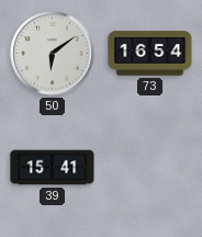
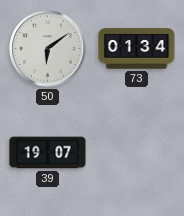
73: 16:54 -> 01:34 (137, 49)
39: 15:41 -> 19:07 (48, 153)
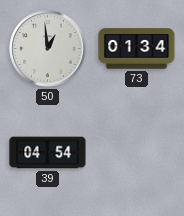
50: 6:09 -> 12:59 (48, 49)
39: 19:07 -> 04:54 (48, 153)
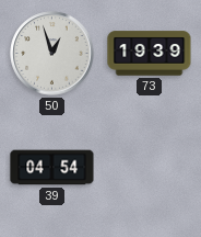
50: 12:59 -> 12:57 (52, 54)
73: 01:34 -> 19:39 (150, 54)
